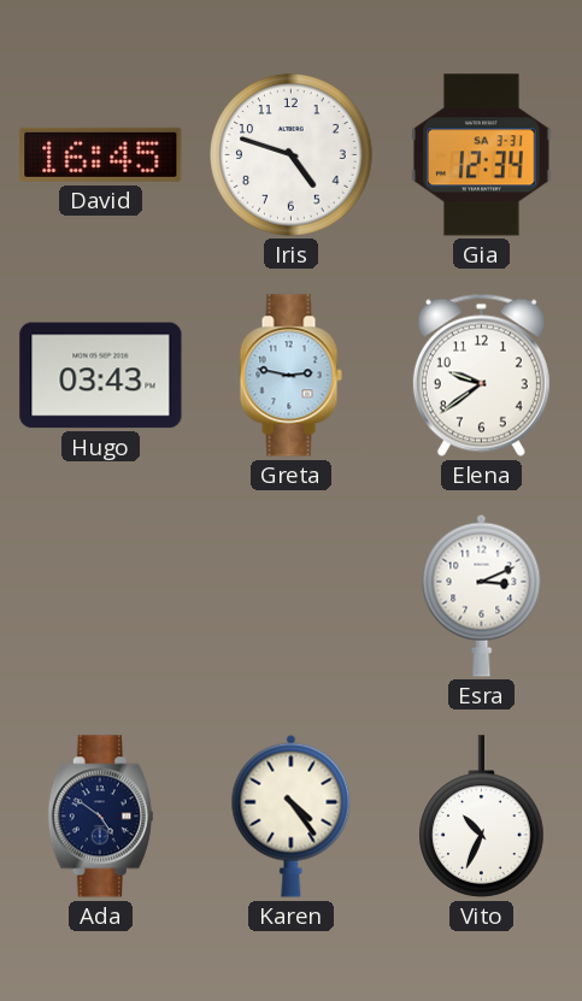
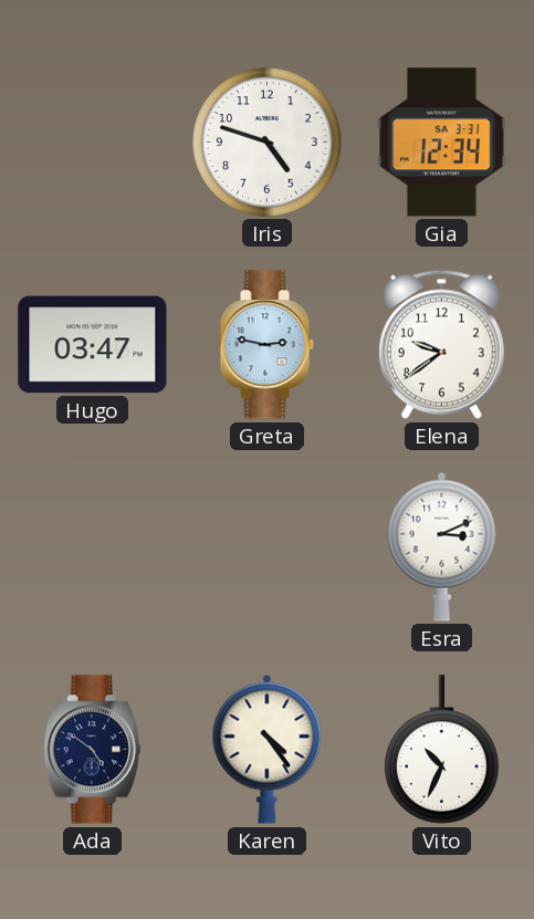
David: 16:45 -> none (101, 154)
Hugo: 03:43 -> 03:47 (93, 345)
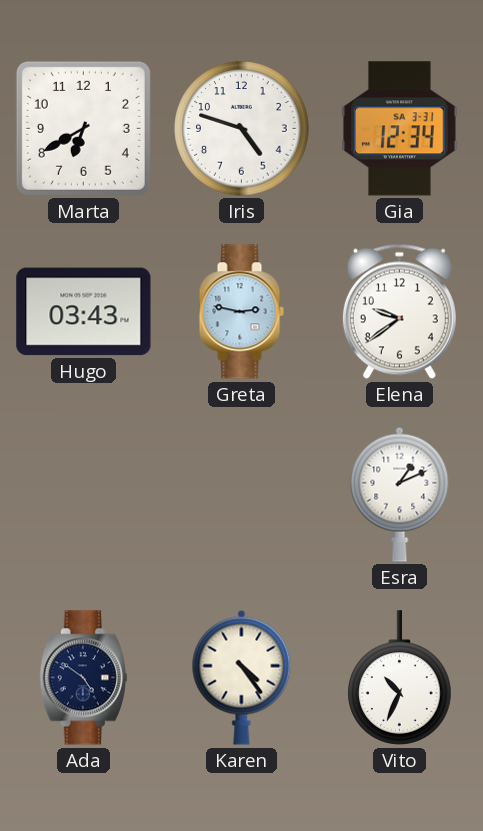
Marta: none -> 6:40 (83, 128)
Hugo: 03:47 -> 03:43 (84, 312)
Esra: 3:11 -> 1:11 (400, 494)
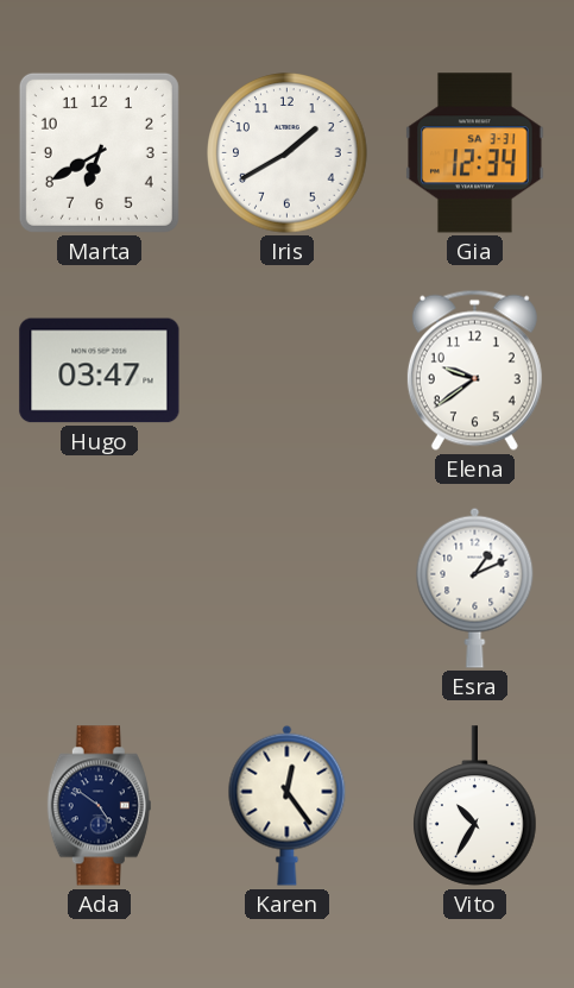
Iris: 4:48 -> 1:40 (288, 153)
Hugo: 03:43 -> 03:47 (100, 371)
Greta: 2:47 -> none (241, 312)
Karen: 4:24 -> 12:24 (288, 805)
Vito: 10:34 -> 10:35 (475, 806)
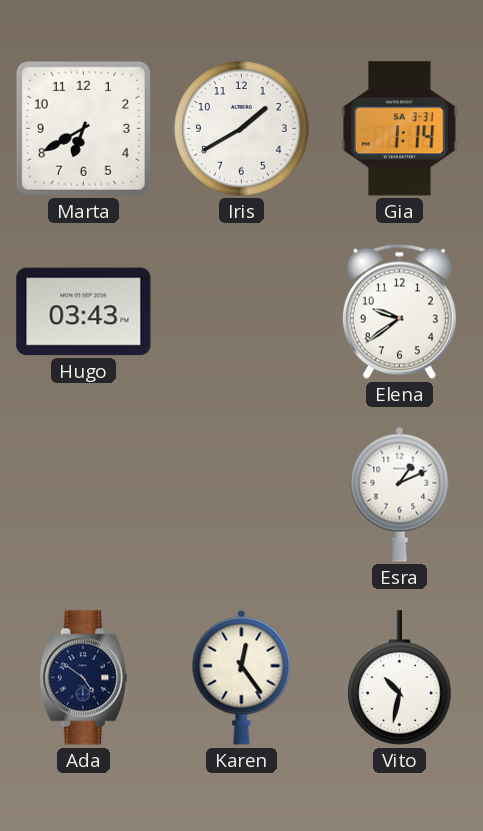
Gia: 12:34 -> 1:14 (400, 129)
Hugo: 03:47 -> 03:43 (84, 312)
Vito: 10:35 -> 10:32 (400, 678)
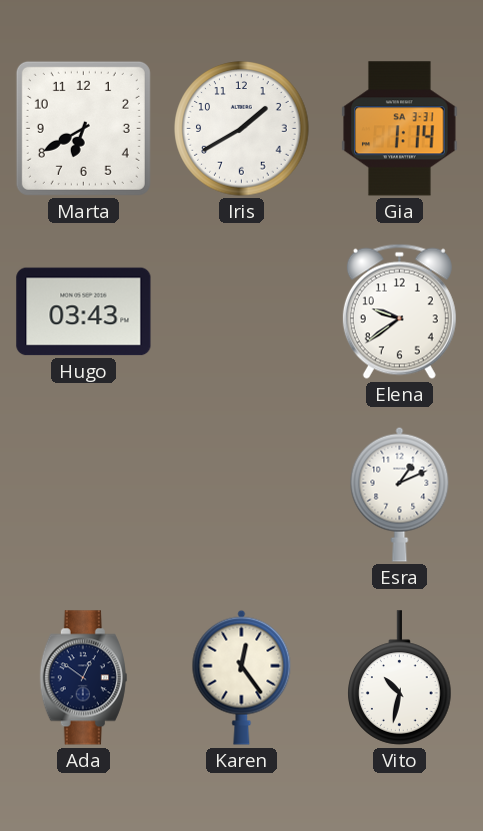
Ada: 4:51 -> 12:51 (83, 678)
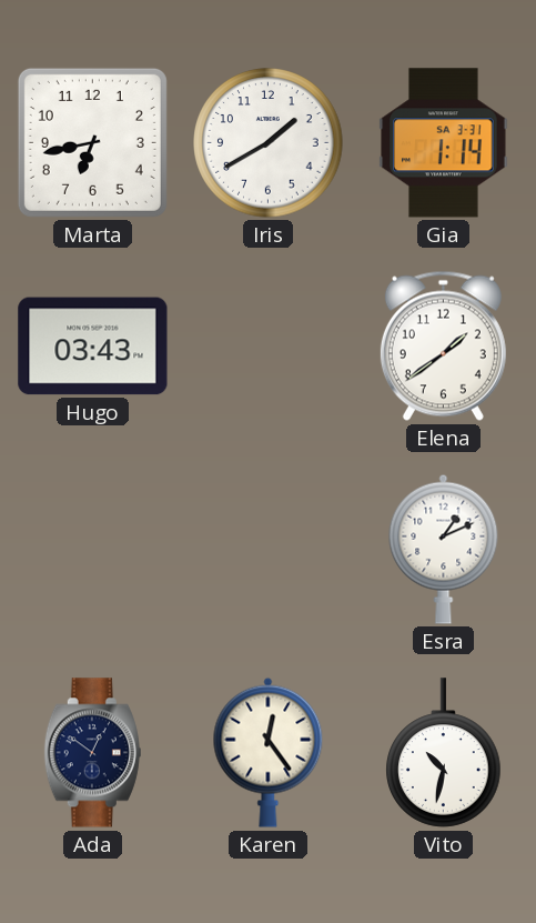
Marta: 6:40 -> 6:43 (92, 142)
Elena: 9:39 -> 1:39 (443, 345)
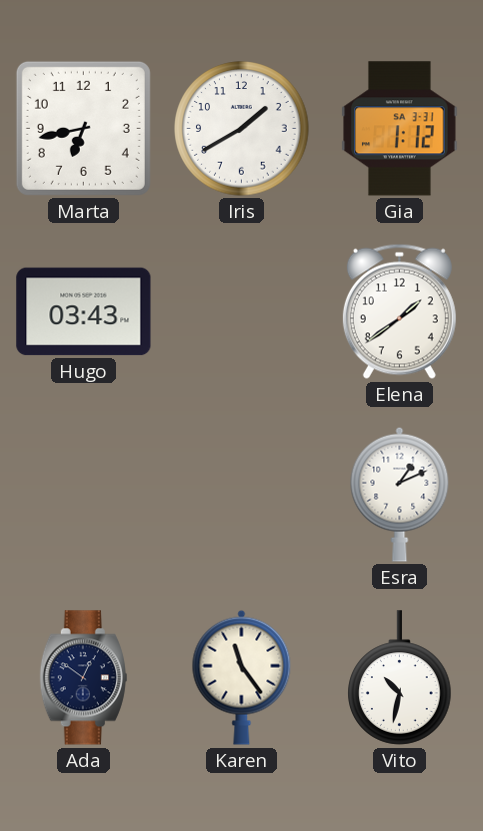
Gia: 1:14 -> 1:12 (400, 129)
Karen: 12:24 -> 11:24 (242, 677)
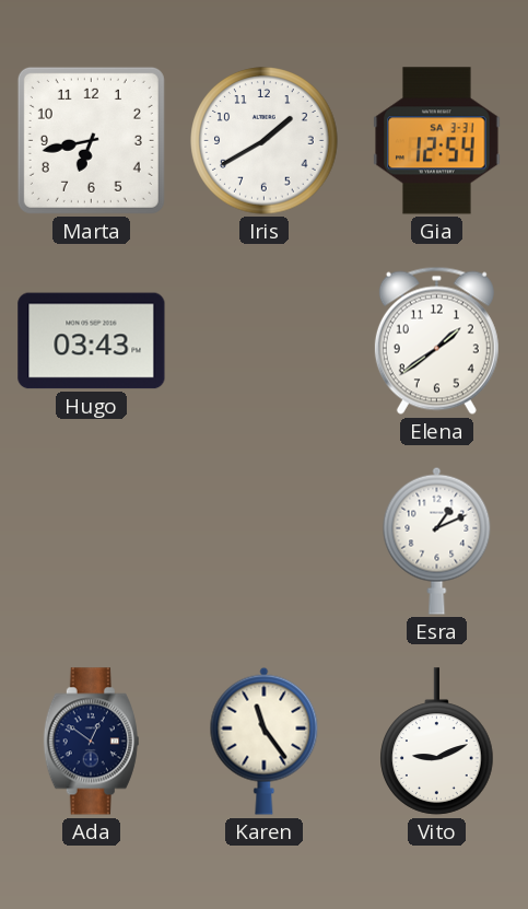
Gia: 1:12 -> 12:54 (437, 141)
Vito: 10:32 -> 9:11 (437, 742)
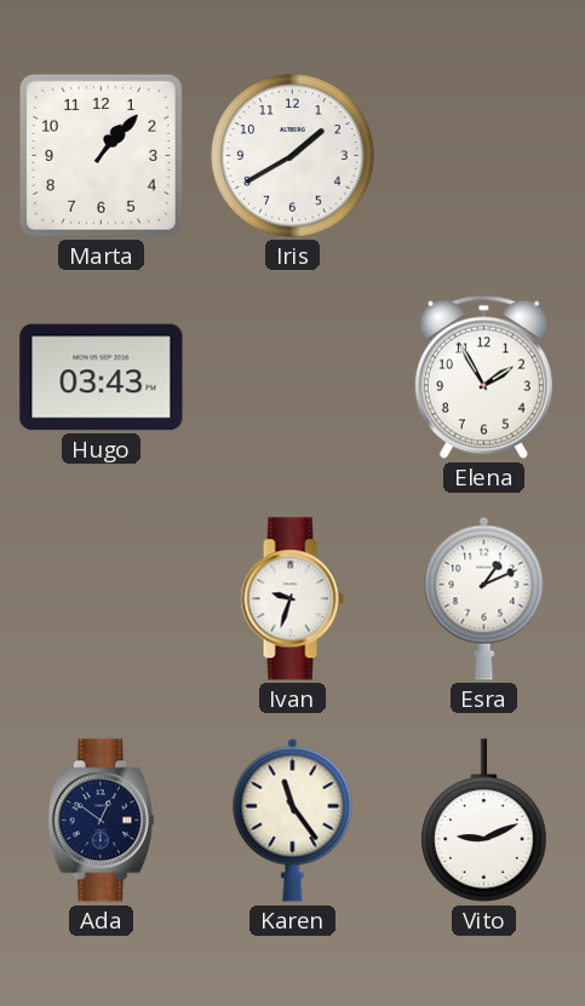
Marta: 6:43 -> 1:07 (101, 155)
Gia: 12:54 -> none (437, 141)
Elena: 1:39 -> 1:55 (483, 376)
Ivan: none -> 9:33 (292, 599)
